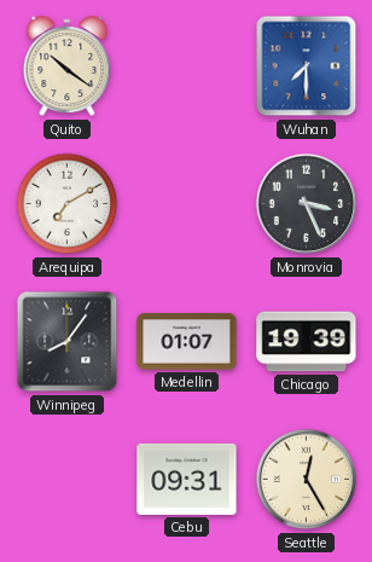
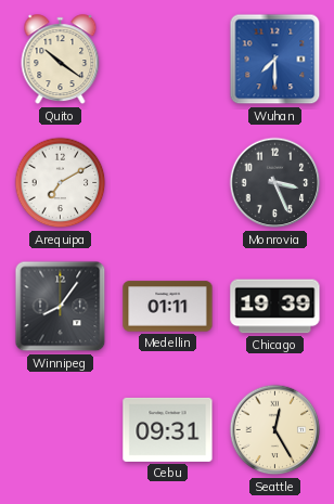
Medellin: 01:07 -> 01:11 (168, 307)
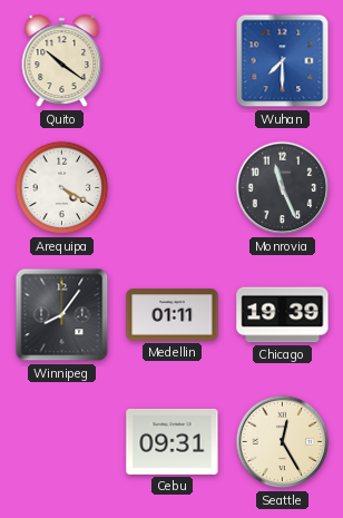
Arequipa: 7:10 -> 4:20 (62, 188)
Monrovia: 3:26 -> 11:26 (283, 188)
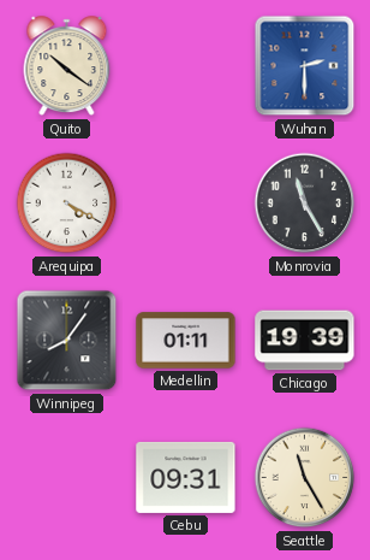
Wuhan: 7:30 -> 2:30 (305, 66)
Monrovia: 11:26 -> 11:25 (305, 204)
Seattle: 12:25 -> 11:25 (305, 478)
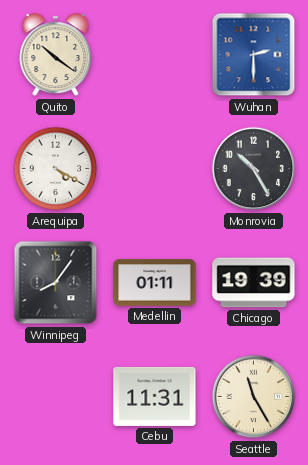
Monrovia: 11:25 -> 10:25 (254, 169)
Cebu: 09:31 -> 11:31 (155, 396)
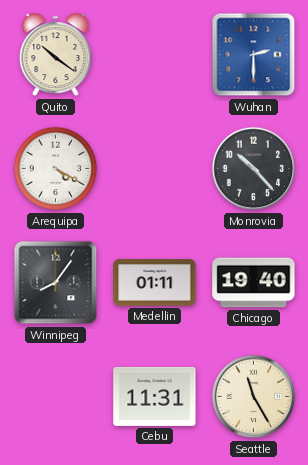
Monrovia: 10:25 -> 10:23 (254, 169)
Chicago: 19:39 -> 19:40 (254, 283)
